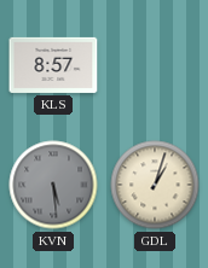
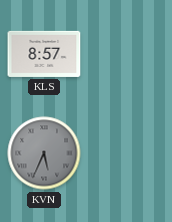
KVN: 5:29 -> 5:34 (44, 153)
GDL: 1:03 -> none (155, 185)
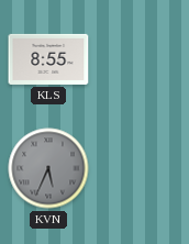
KLS: 8:57 -> 8:55 (48, 59)
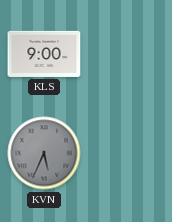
KLS: 8:55 -> 9:00 (44, 54)
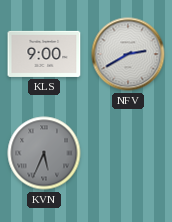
NFV: none -> 2:40 (128, 54)
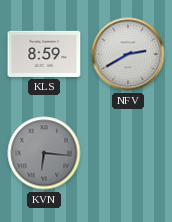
KLS: 9:00 -> 8:59 (44, 54)
KVN: 5:34 -> 6:16 (44, 153)
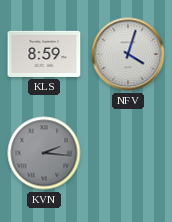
NFV: 2:40 -> 4:03 (128, 54)
KVN: 6:16 -> 2:16 (44, 153)
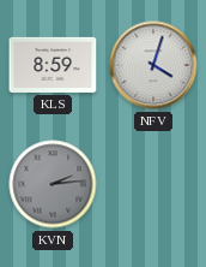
KVN: 2:16 -> 2:14 (53, 184)
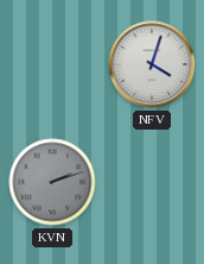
KLS: 8:59 -> none (53, 65)
KVN: 2:14 -> 2:12 (52, 182)
